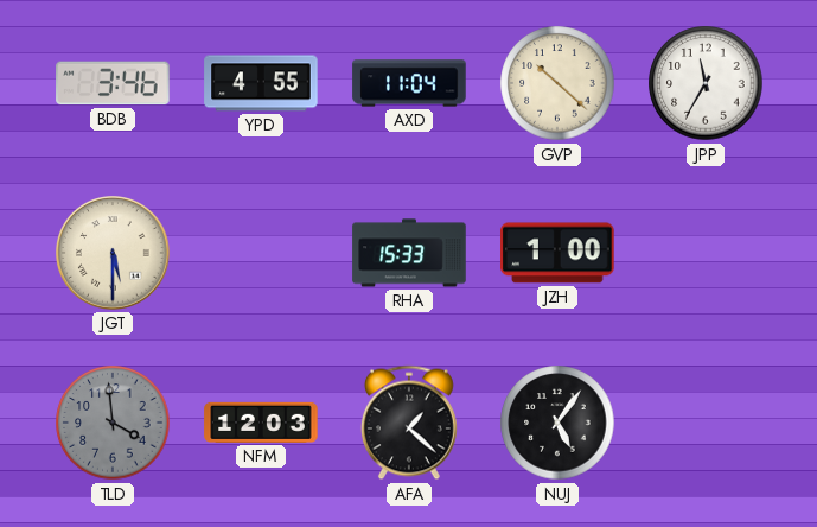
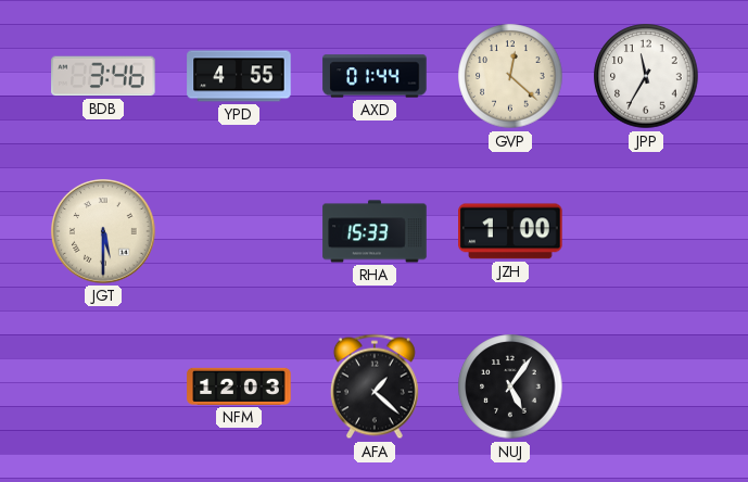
AXD: 11:04 -> 01:44 (375, 76)
GVP: 10:22 -> 12:22 (510, 76)
TLD: 3:59 -> none (113, 423)
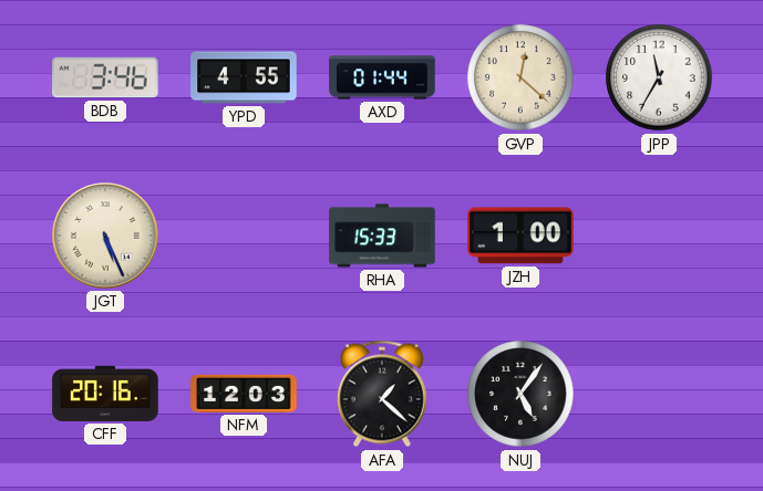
JGT: 5:30 -> 5:26 (105, 236)
CFF: none -> 20:16 (105, 394)
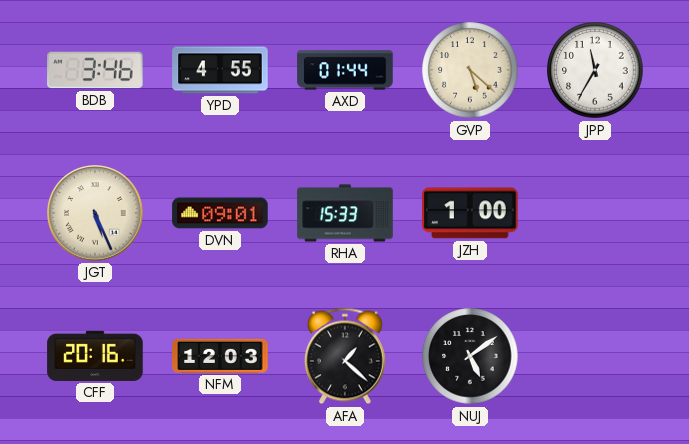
GVP: 12:22 -> 5:22 (470, 70)
DVN: none -> 09:01 (220, 213)
NUJ: 5:06 -> 5:09 (470, 356)
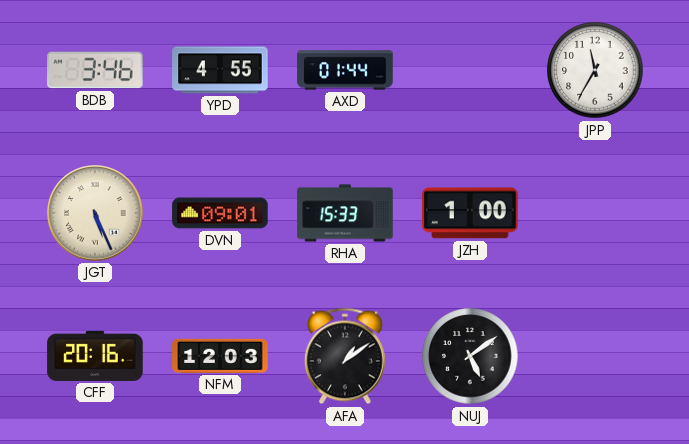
GVP: 5:22 -> none (470, 70)
AFA: 1:22 -> 1:09 (345, 356)
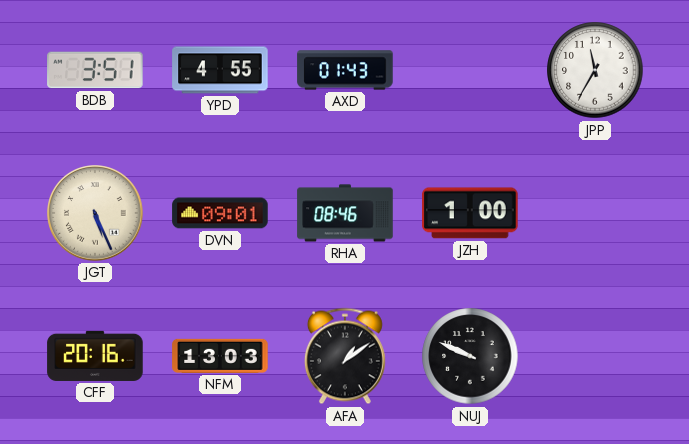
BDB: 3:46 -> 3:51 (95, 70)
AXD: 01:44 -> 01:43 (345, 70)
RHA: 15:33 -> 08:46 (345, 213)
NFM: 12:03 -> 13:03 (220, 356)
NUJ: 5:09 -> 9:49 (470, 356)
